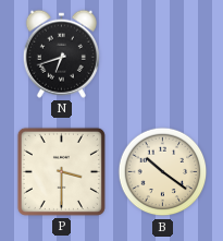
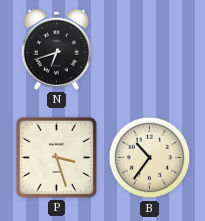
P: 3:30 -> 3:27 (56, 157)
B: 10:21 -> 10:36 (150, 158)
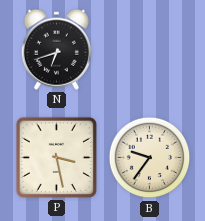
P: 3:27 -> 3:28 (56, 157)
B: 10:36 -> 9:36 (150, 158)
